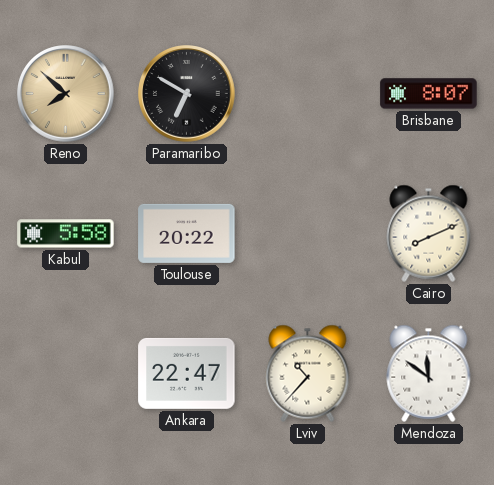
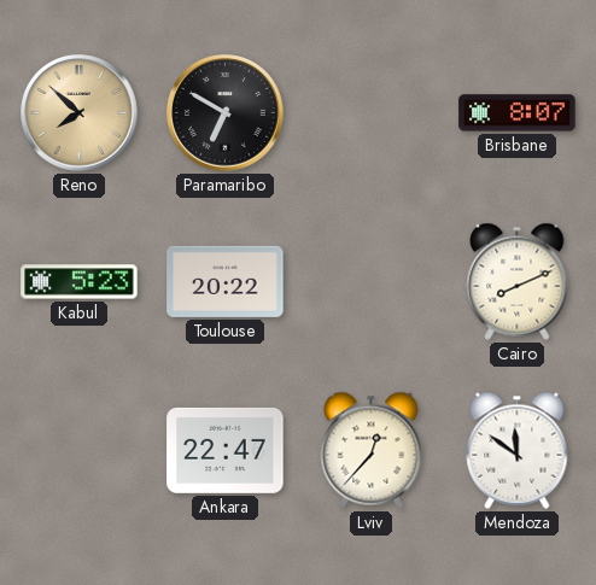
Kabul: 5:58 -> 5:23 (80, 282)
Lviv: 10:37 -> 12:37 (372, 450)
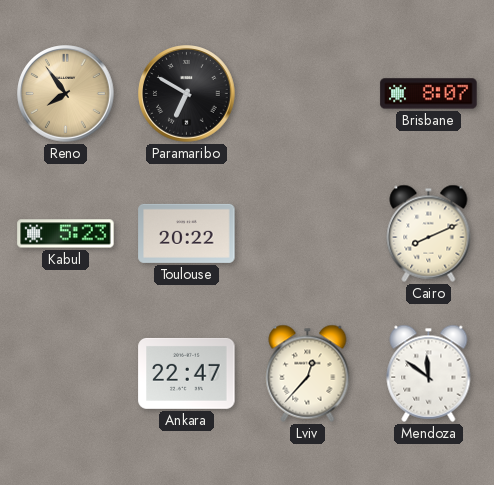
Reno: 7:52 -> 7:54 (66, 94)
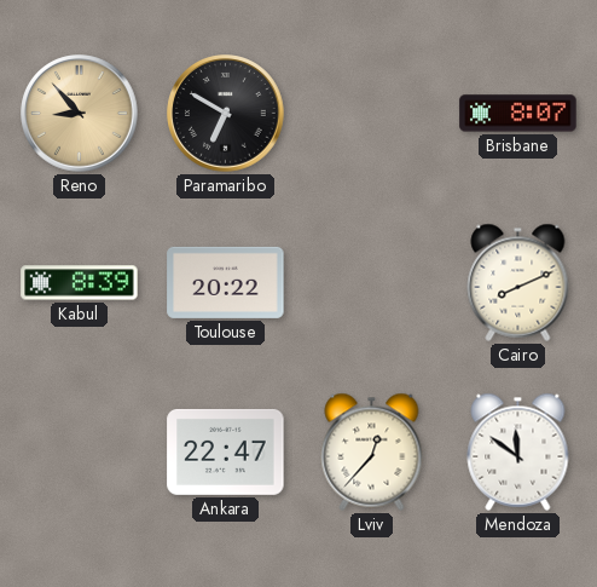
Reno: 7:54 -> 8:53 (80, 114)
Kabul: 5:23 -> 8:39 (80, 283)
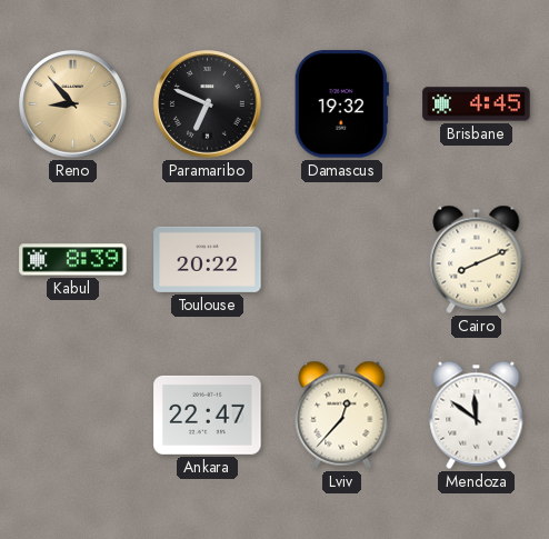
Paramaribo: 6:50 -> 6:49 (208, 104)
Damascus: none -> 19:32 (341, 104)
Brisbane: 8:07 -> 4:45 (477, 104)
